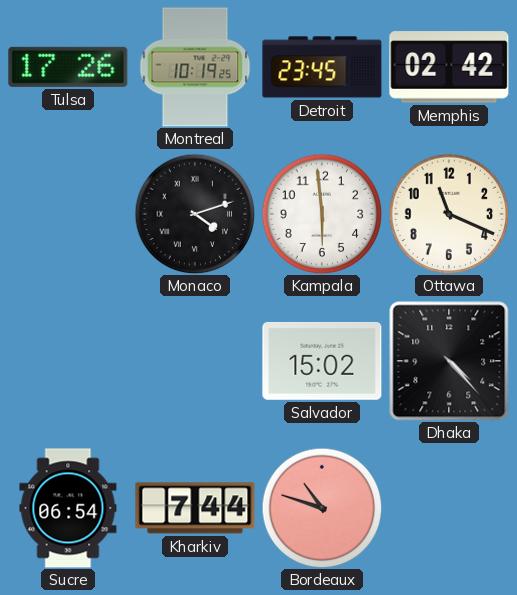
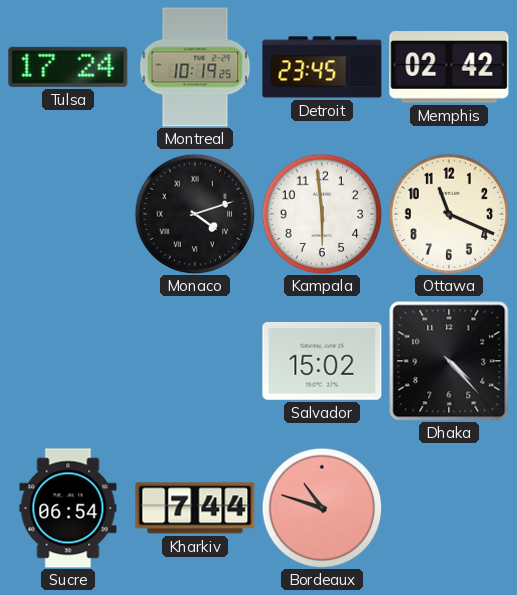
Tulsa: 17:26 -> 17:24 (68, 67)
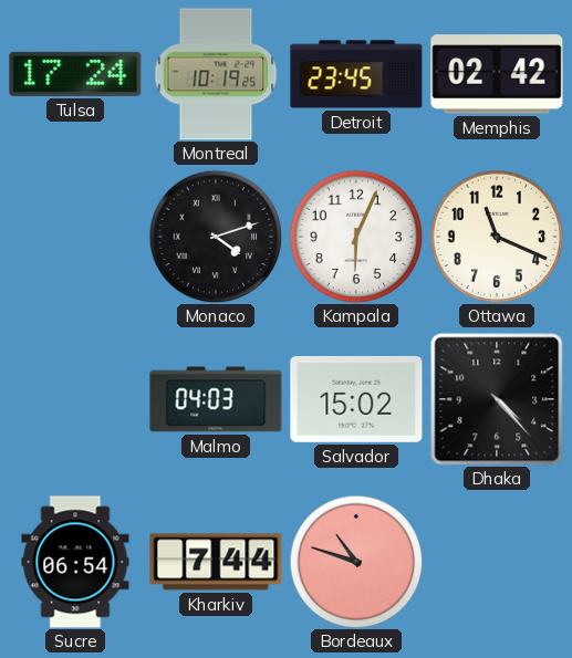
Kampala: 5:59 -> 6:04 (356, 237)
Malmo: none -> 04:03 (216, 399)
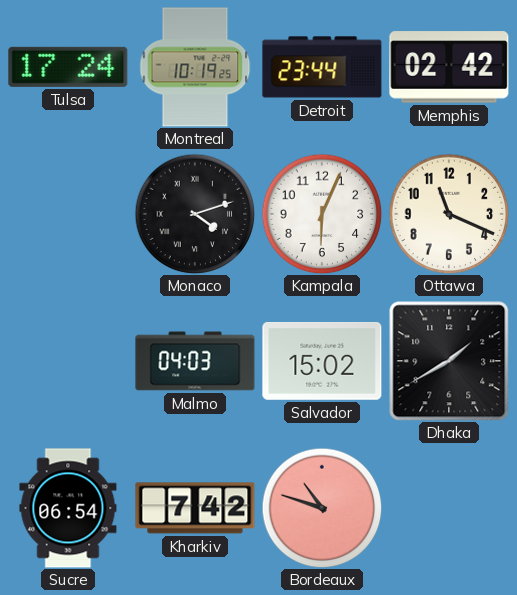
Detroit: 23:45 -> 23:44 (322, 67)
Dhaka: 4:23 -> 1:40 (449, 361)
Kharkiv: 7:44 -> 7:42 (195, 508)
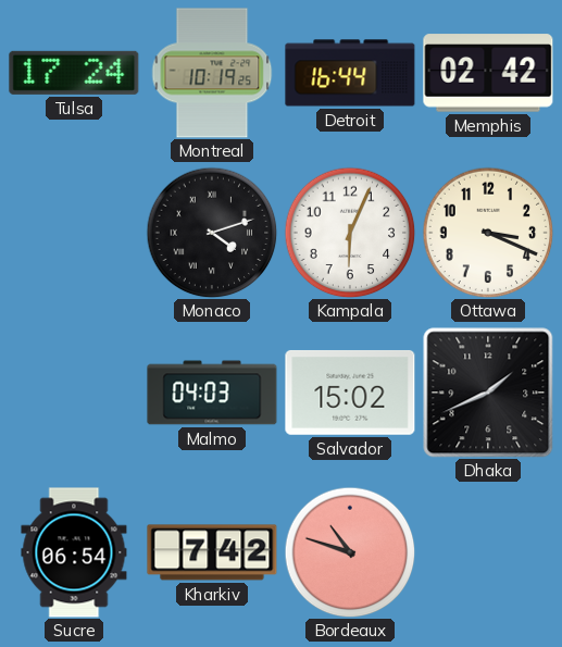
Detroit: 23:44 -> 16:44 (350, 73)
Ottawa: 11:19 -> 3:19 (488, 233)
Dhaka: 1:40 -> 1:41 (488, 393)
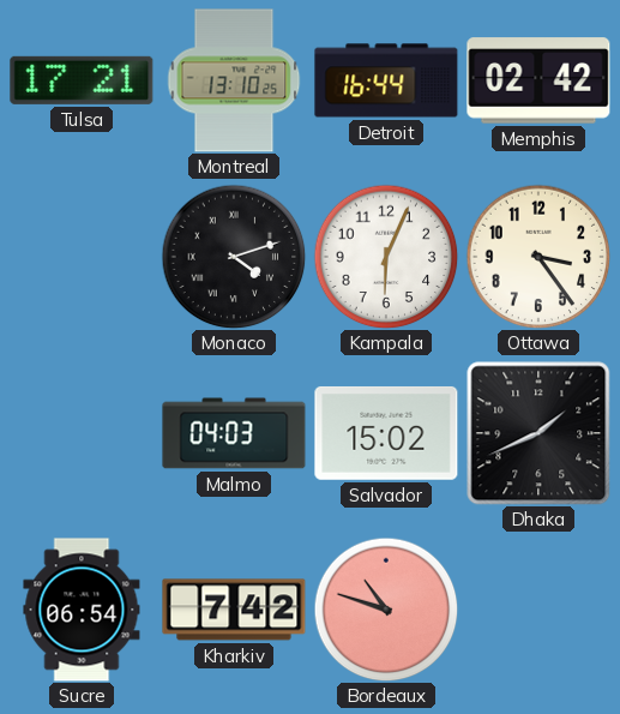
Tulsa: 17:24 -> 17:21 (82, 80)
Montreal: 10:19 -> 13:10 (234, 80)
Ottawa: 3:19 -> 3:24 (538, 257)
